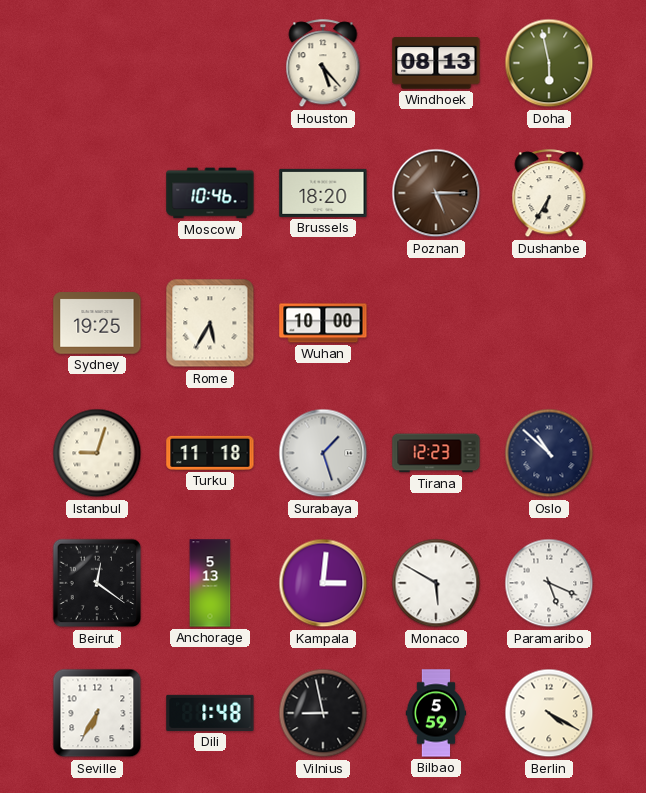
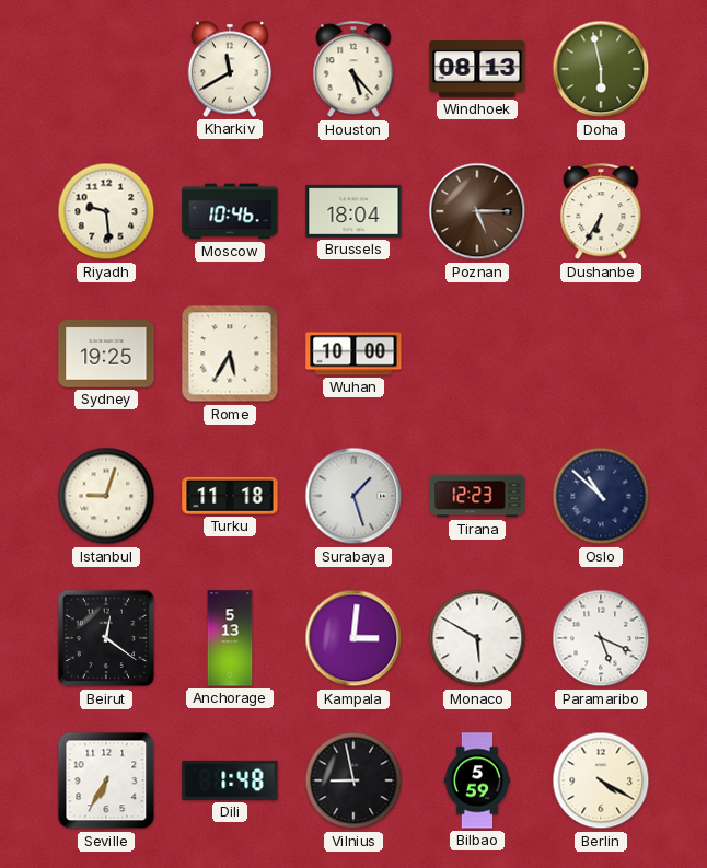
Kharkiv: none -> 11:40 (230, 69)
Riyadh: none -> 9:29 (106, 211)
Brussels: 18:20 -> 18:04 (353, 211)
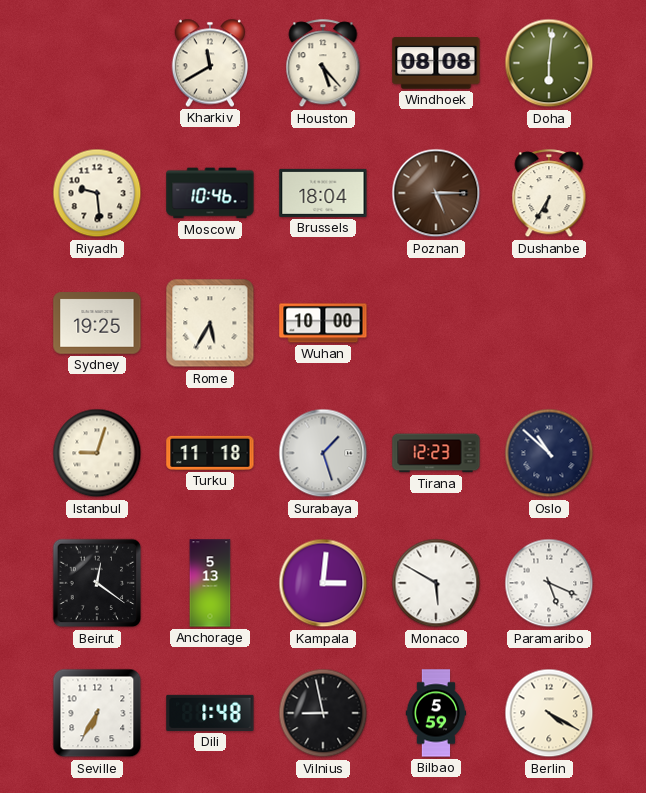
Windhoek: 08:13 -> 08:08 (436, 63)
Doha: 5:58 -> 6:01 (549, 63)
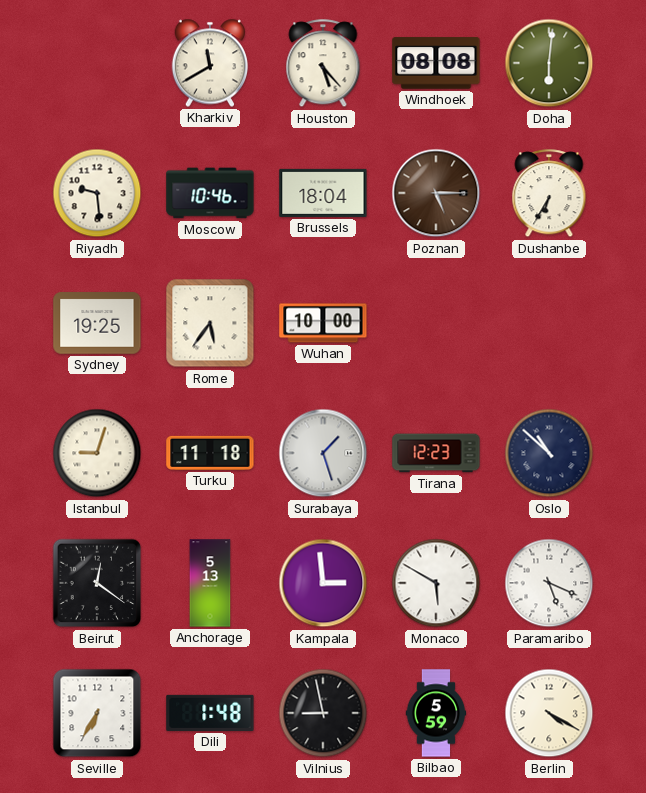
Rome: 5:35 -> 5:36 (210, 323)
Kampala: 3:01 -> 2:59 (323, 583)
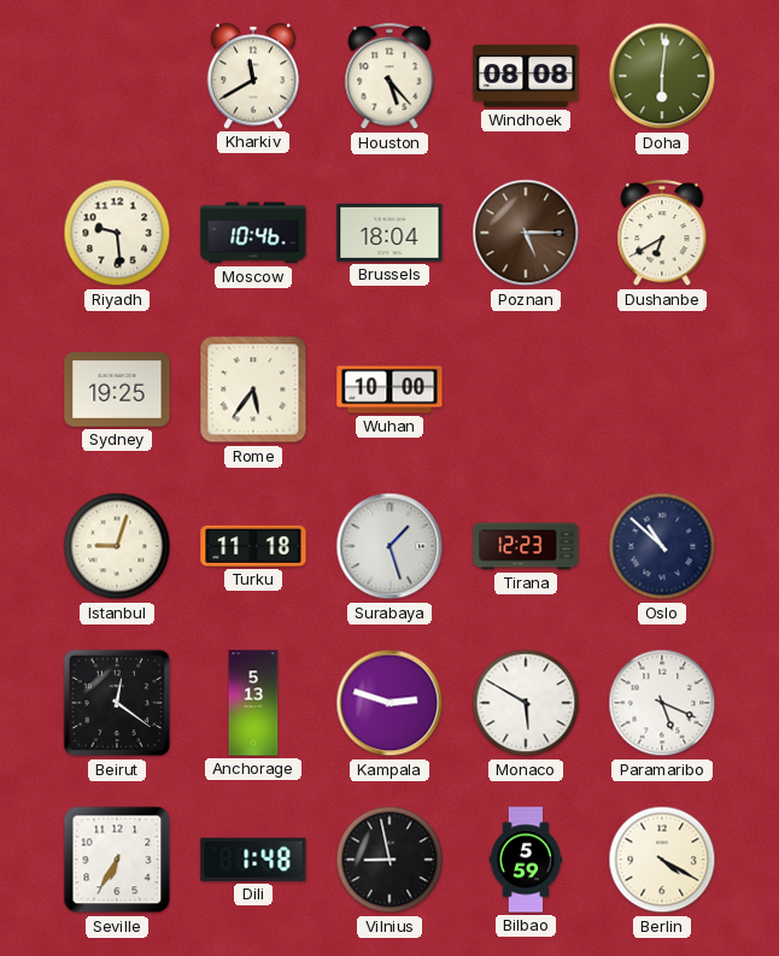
Dushanbe: 6:35 -> 6:40 (662, 234)
Kampala: 2:59 -> 2:48 (389, 703)
